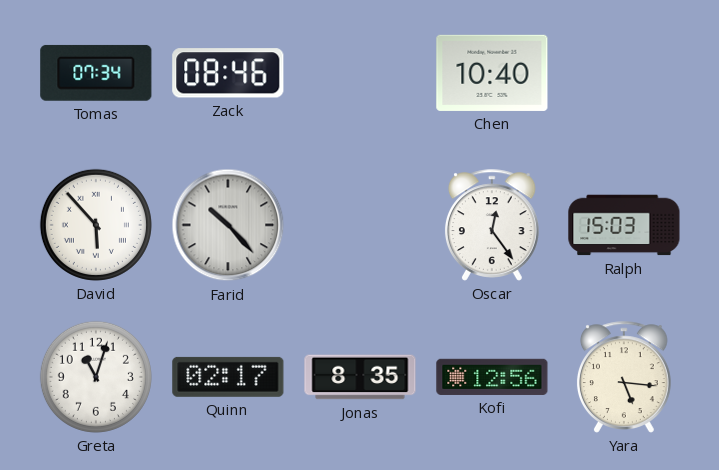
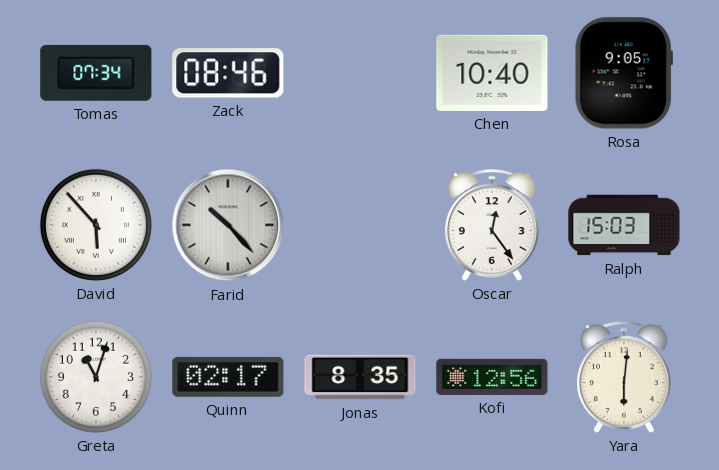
Rosa: none -> 9:05 (624, 73)
Yara: 5:16 -> 6:01 (624, 377)
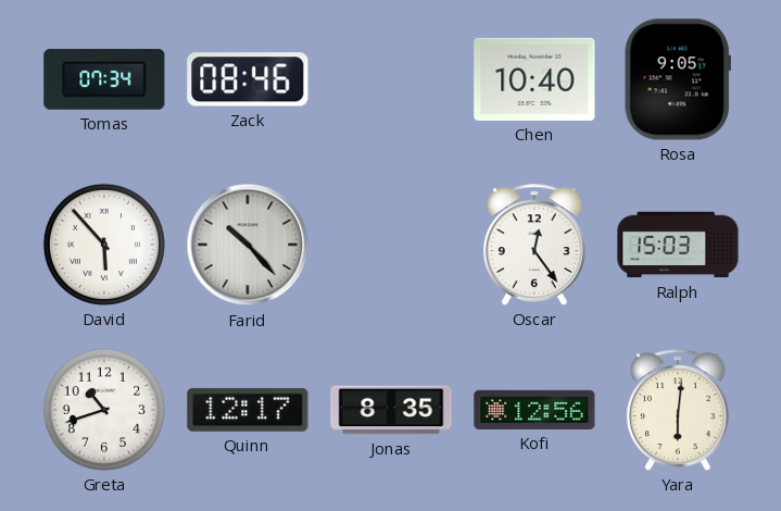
Greta: 11:03 -> 10:42 (104, 410)
Quinn: 02:17 -> 12:17 (248, 410)
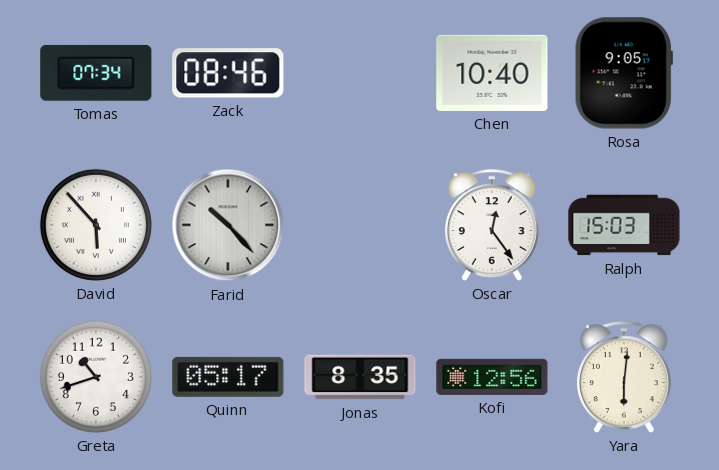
Quinn: 12:17 -> 05:17 (228, 377)
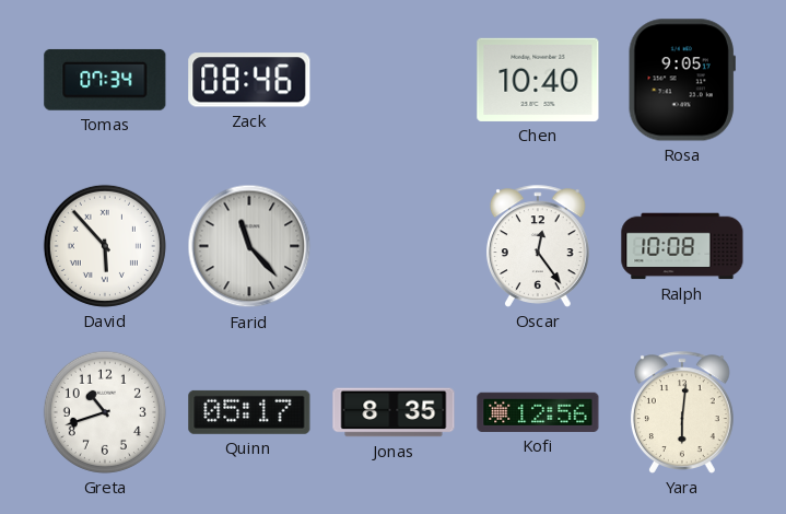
Farid: 10:23 -> 11:23 (249, 246)
Ralph: 15:03 -> 10:08 (682, 246)
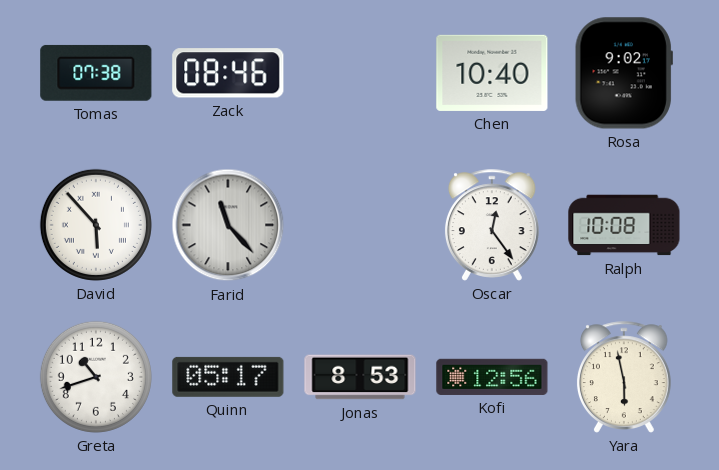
Tomas: 07:34 -> 07:38 (96, 73)
Rosa: 9:05 -> 9:02 (624, 73)
Jonas: 8:35 -> 8:53 (360, 377)
Yara: 6:01 -> 5:58 (624, 377)
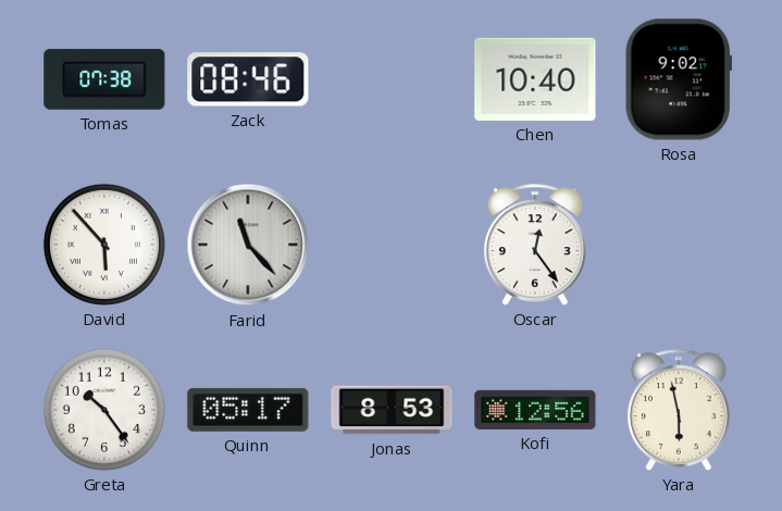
Ralph: 10:08 -> none (624, 225)
Greta: 10:42 -> 10:24 (104, 410)
